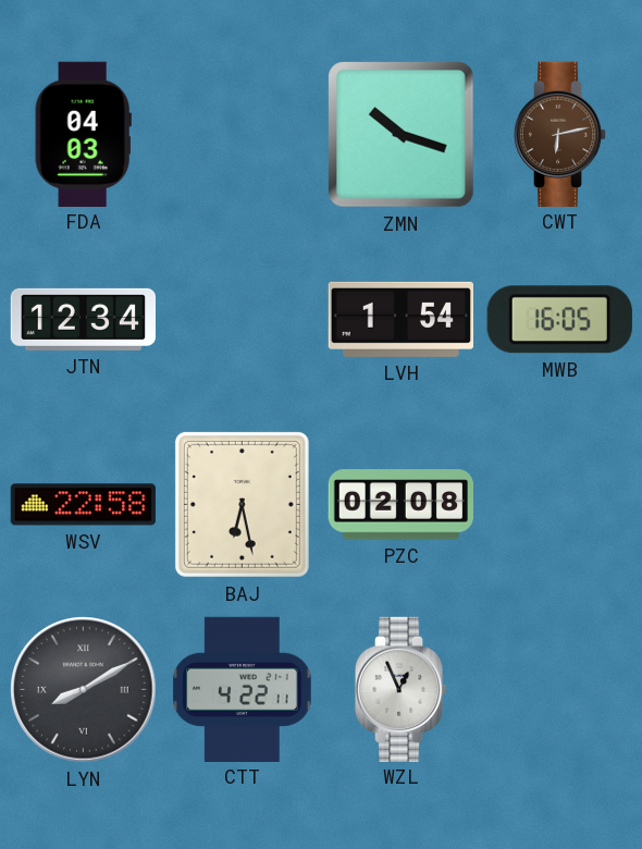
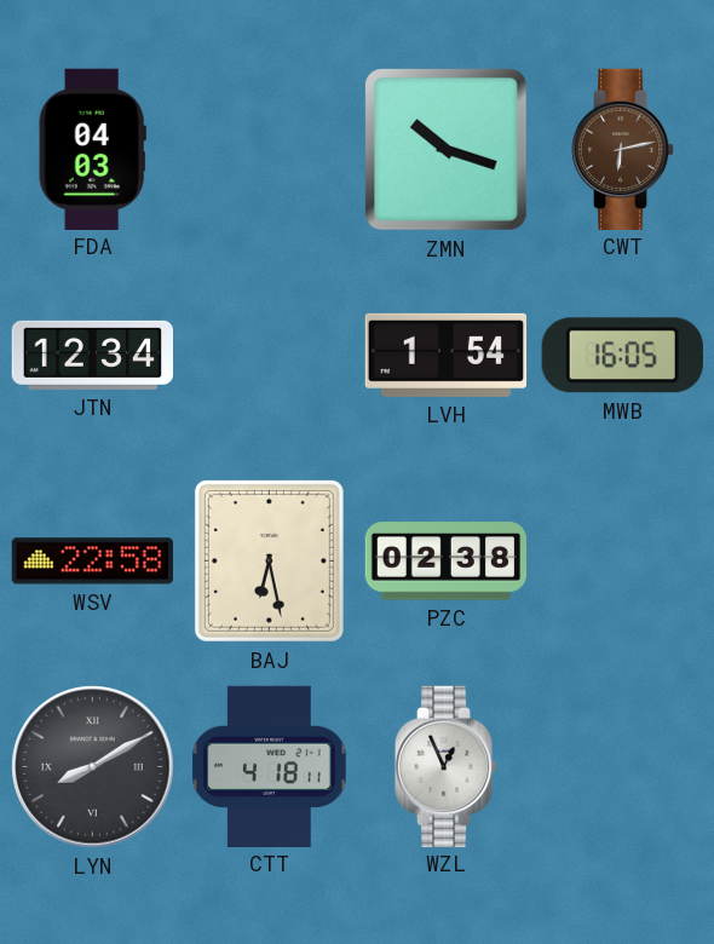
PZC: 02:08 -> 02:38 (445, 562)
CTT: 4:22 -> 4:18 (270, 766)
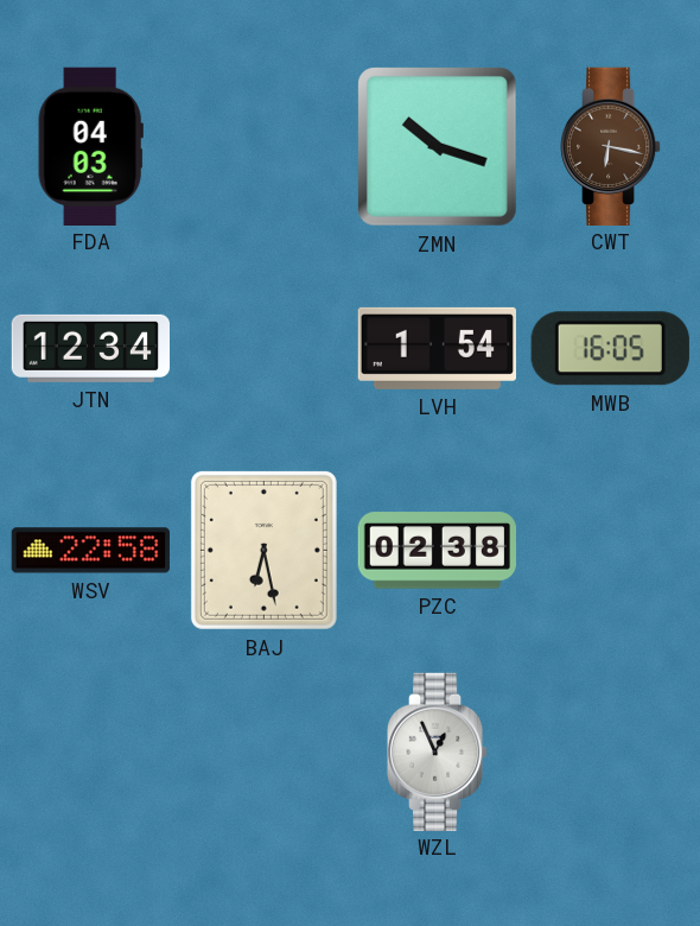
CWT: 6:13 -> 6:17 (611, 146)
LYN: 8:10 -> none (93, 767)
CTT: 4:18 -> none (270, 766)
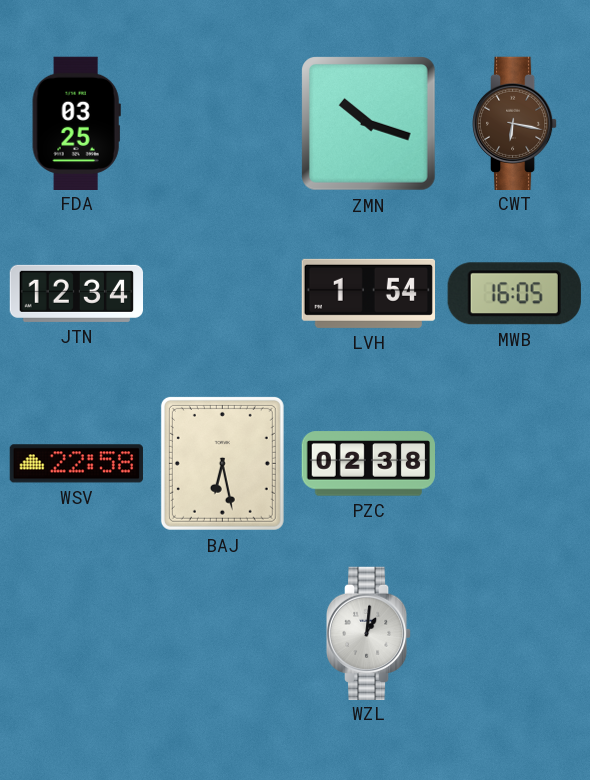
FDA: 04:03 -> 03:25 (76, 123)
WZL: 12:56 -> 1:01 (369, 633)
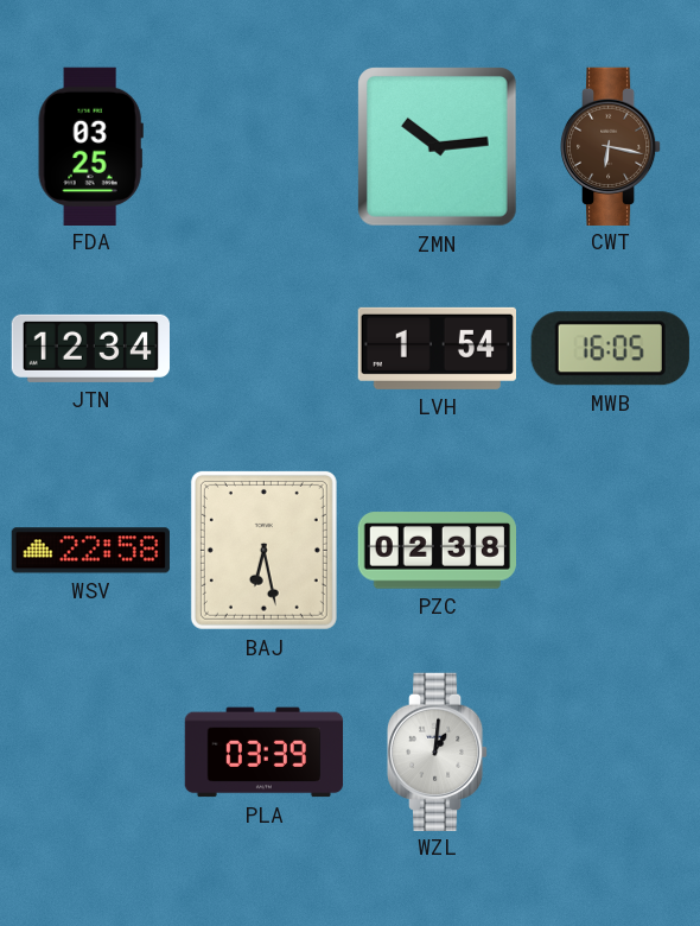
ZMN: 10:18 -> 10:14 (438, 147)
PLA: none -> 03:39 (265, 753)
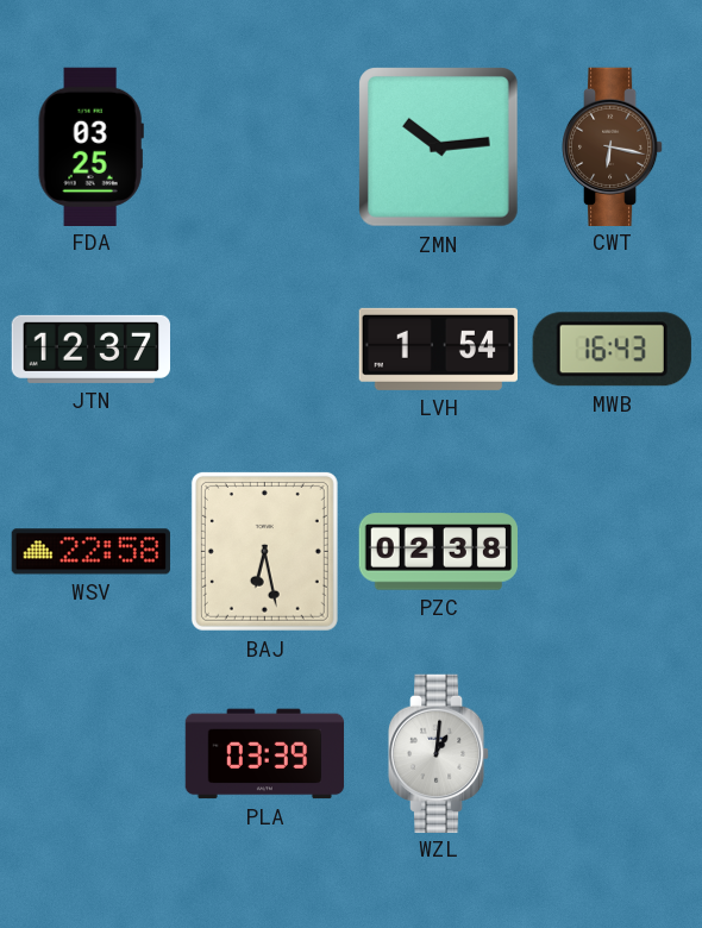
JTN: 12:34 -> 12:37 (90, 349)
MWB: 16:05 -> 16:43 (612, 350)
